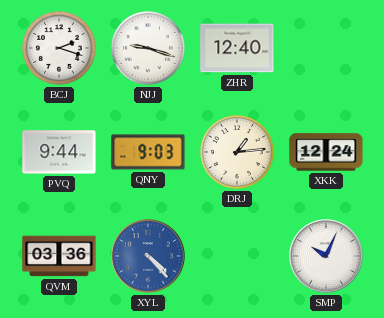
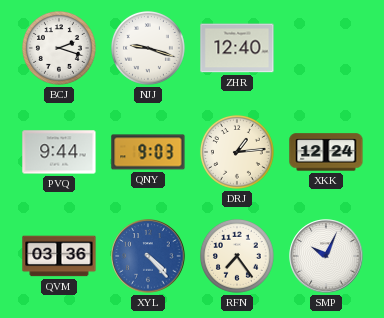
RFN: none -> 7:24 (237, 256)
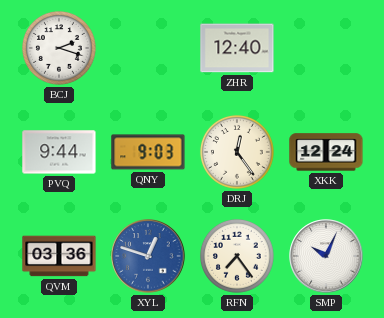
NJJ: 9:18 -> none (148, 48)
DRJ: 1:14 -> 12:24 (237, 152)
XYL: 4:23 -> 12:48 (148, 256)
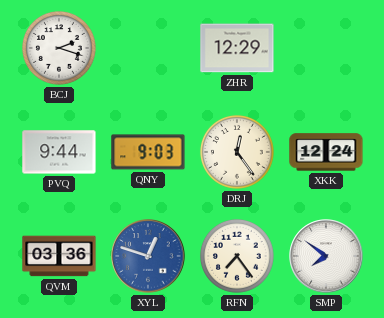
ZHR: 12:40 -> 12:29 (237, 48)
SMP: 10:04 -> 7:51 (326, 256)
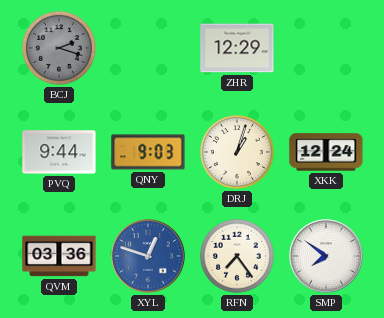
BCJ dial: white -> grey (59, 48)
DRJ: 12:24 -> 1:03 (237, 152)
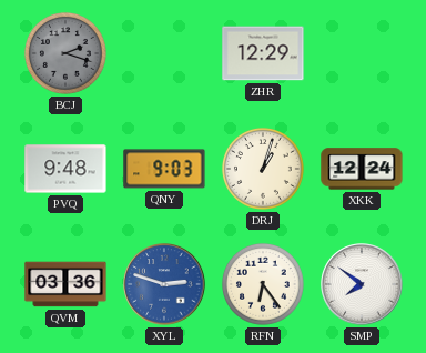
PVQ: 9:44 -> 9:48 (65, 169)
XYL: 12:48 -> 2:48 (164, 284)
RFN: 7:24 -> 6:24 (263, 284)
